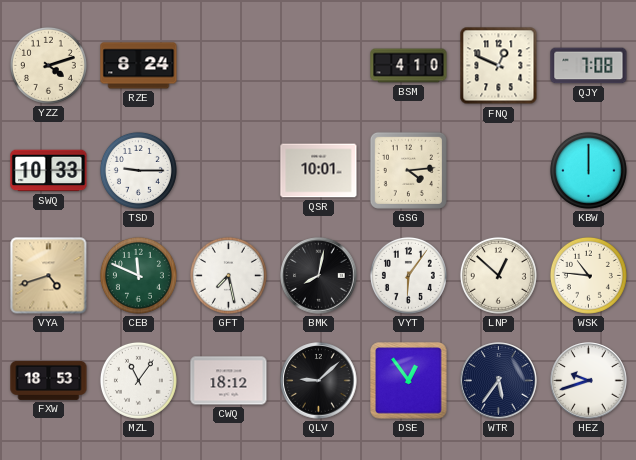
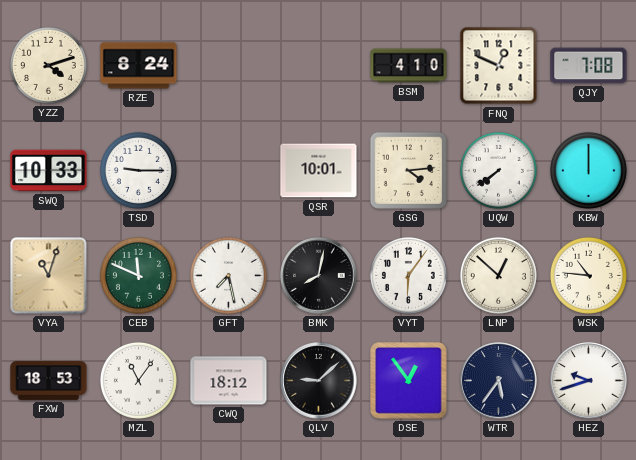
UQW: none -> 7:39 (498, 170)
VYA: 4:42 -> 11:03 (49, 276)
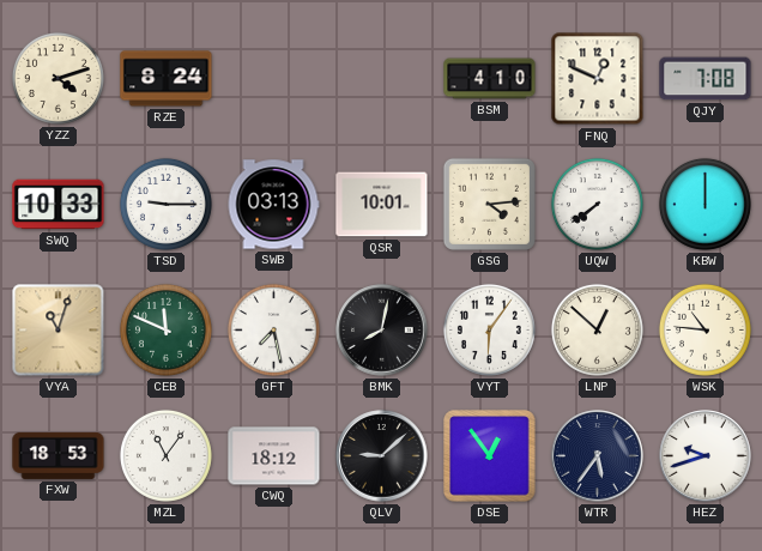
SWB: none -> 03:13 (273, 205)
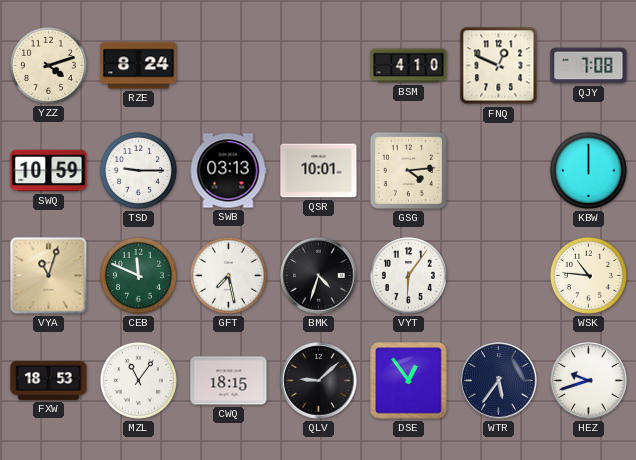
SWQ: 10:33 -> 10:59 (49, 171)
UQW: 7:39 -> none (597, 204)
BMK: 8:02 -> 4:33 (319, 276)
LNP: 12:52 -> none (597, 329)
CWQ: 18:12 -> 18:15 (229, 381)
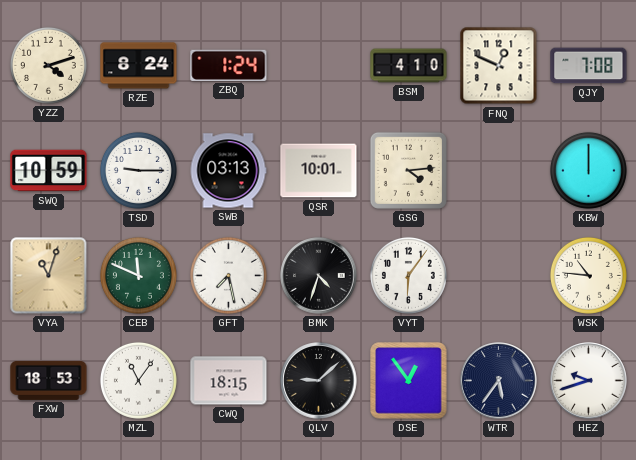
ZBQ: none -> 1:24 (229, 65)
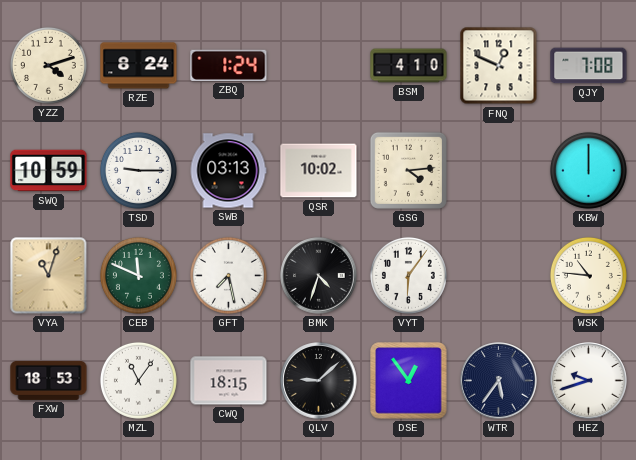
QSR: 10:01 -> 10:02 (319, 171)
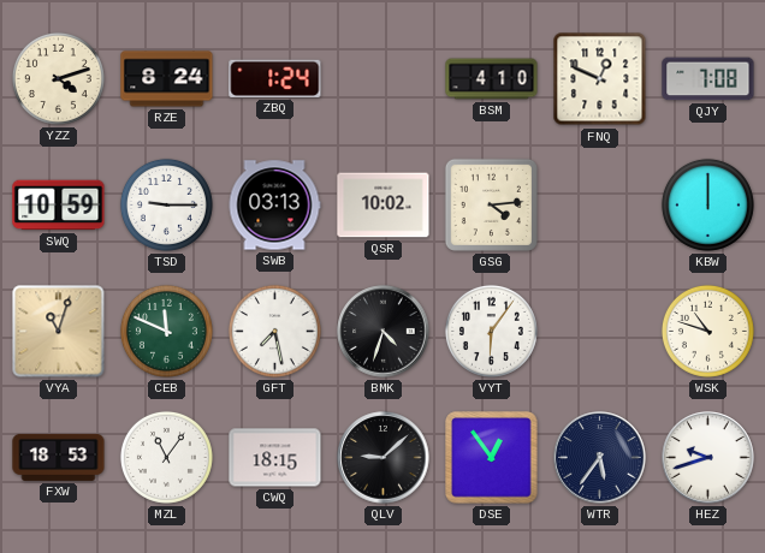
WSK: 10:46 -> 10:48 (707, 331)
